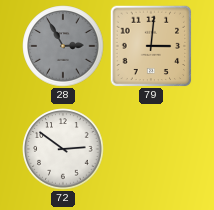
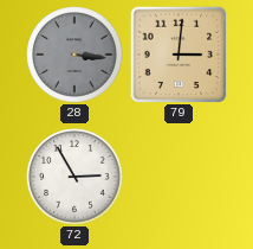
28: 2:55 -> 3:16 (74, 55)
72: 2:51 -> 2:55 (74, 177)
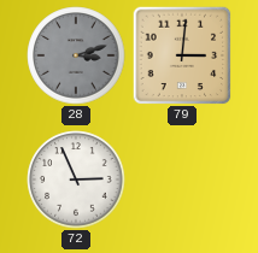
28: 3:16 -> 3:12 (76, 55)
72: 2:55 -> 2:56 (76, 180)
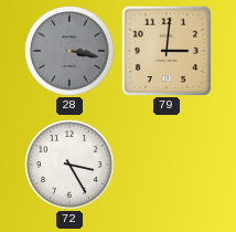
28: 3:12 -> 3:17 (69, 51)
72: 2:56 -> 3:25 (69, 165)
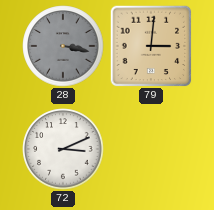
72: 3:25 -> 3:11 (63, 149)
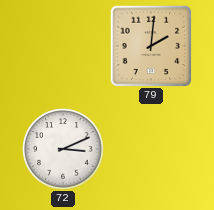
28: 3:17 -> none (63, 46)
79: 3:01 -> 2:01 (151, 46)
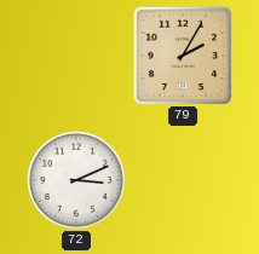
79: 2:01 -> 2:05 (183, 56)
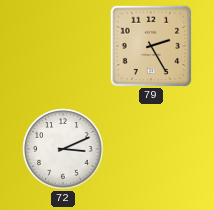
79: 2:05 -> 2:25 (151, 46)
